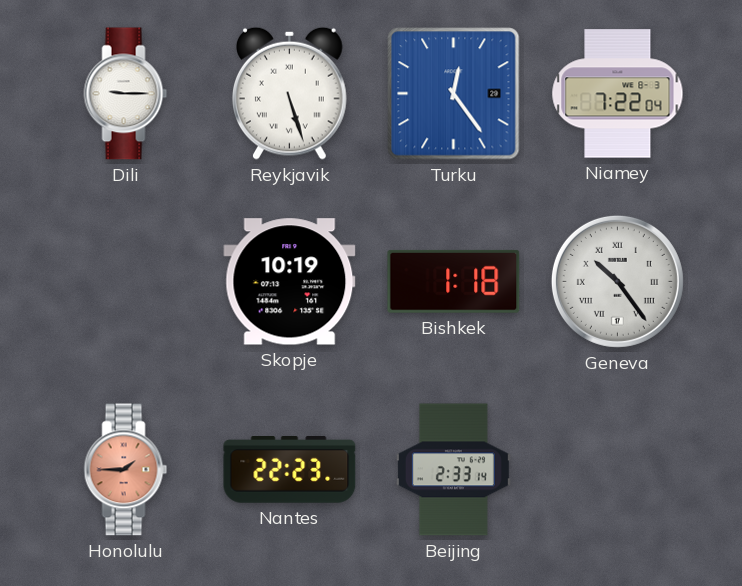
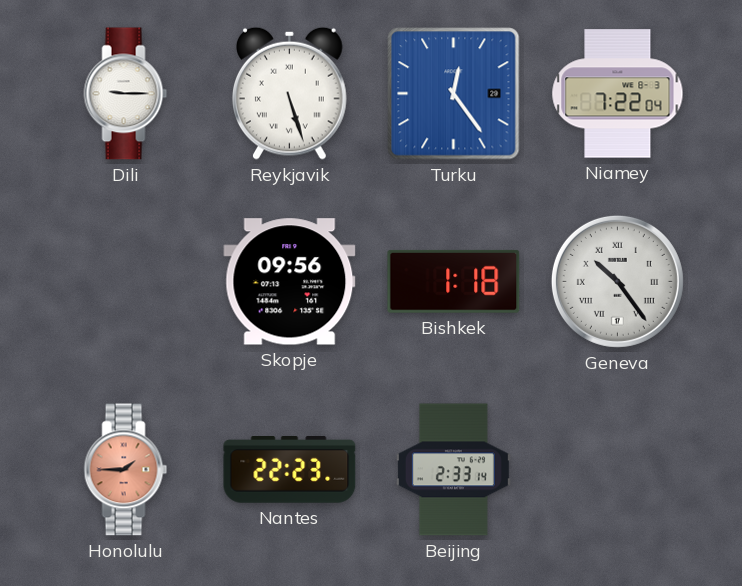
Skopje: 10:19 -> 09:56 (290, 282)
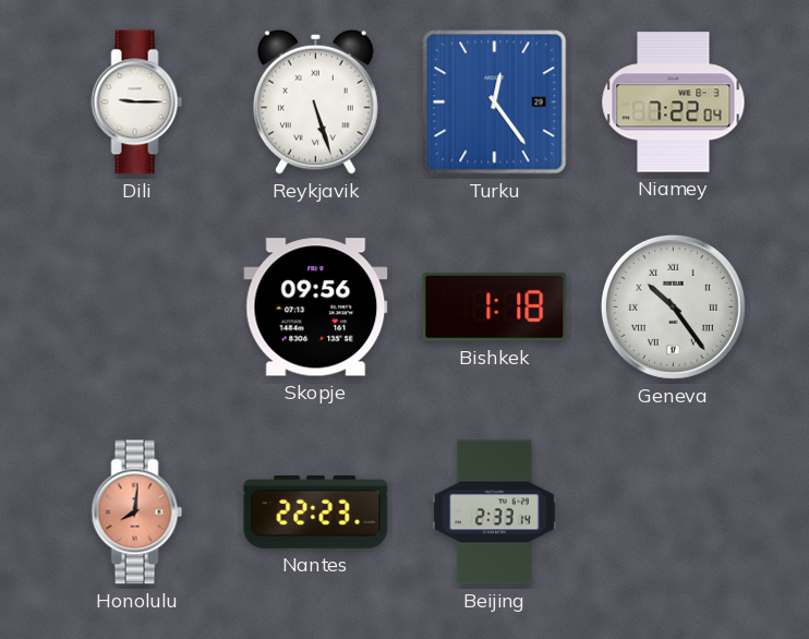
Honolulu: 1:45 -> 8:01 (137, 513)
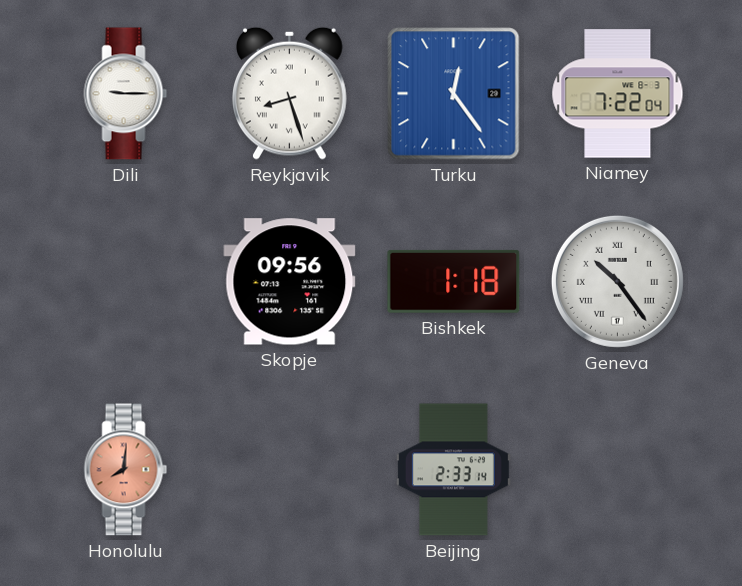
Reykjavik: 5:27 -> 8:27 (290, 93)
Nantes: 22:23 -> none (316, 513)
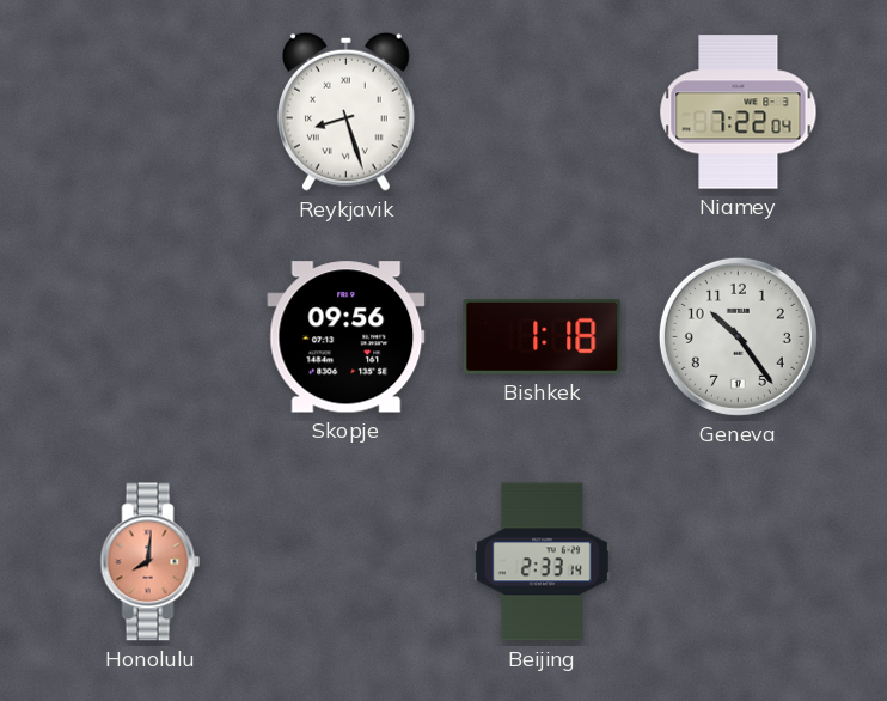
Dili: 9:15 -> none (126, 94)
Turku: 12:24 -> none (454, 94)
Geneva numerals: Roman -> Arabic (738, 336)
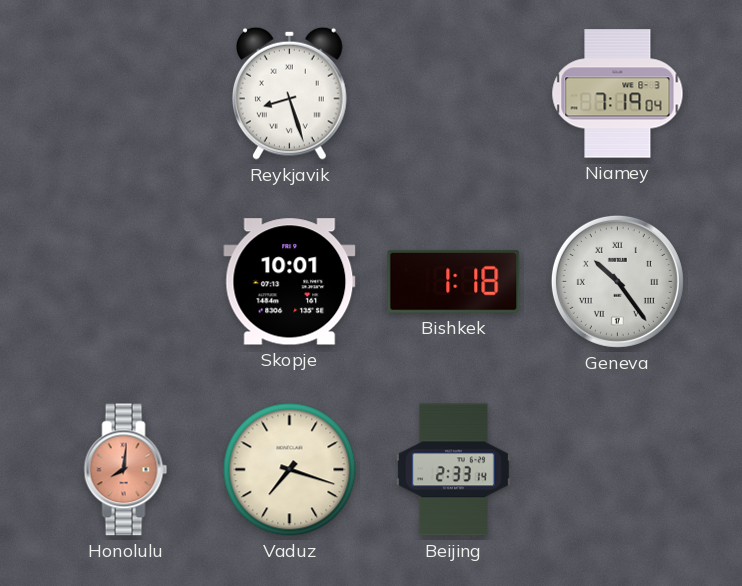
Niamey: 7:22 -> 7:19 (618, 94)
Skopje: 09:56 -> 10:01 (290, 282)
Geneva numerals: Arabic -> Roman (617, 281)
Vaduz: none -> 7:18 (290, 470)
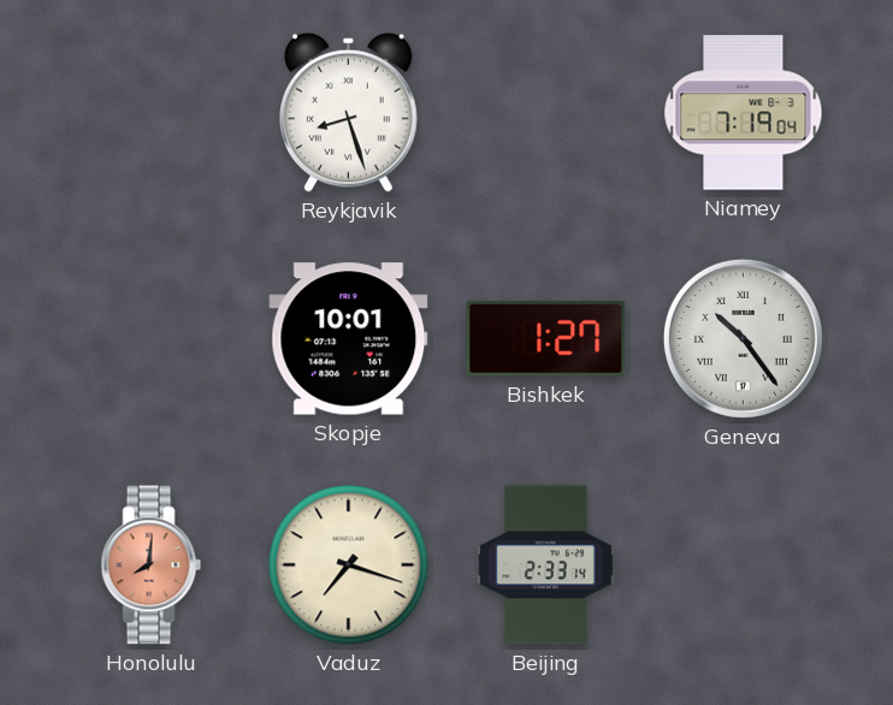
Bishkek: 1:18 -> 1:27 (546, 338)
